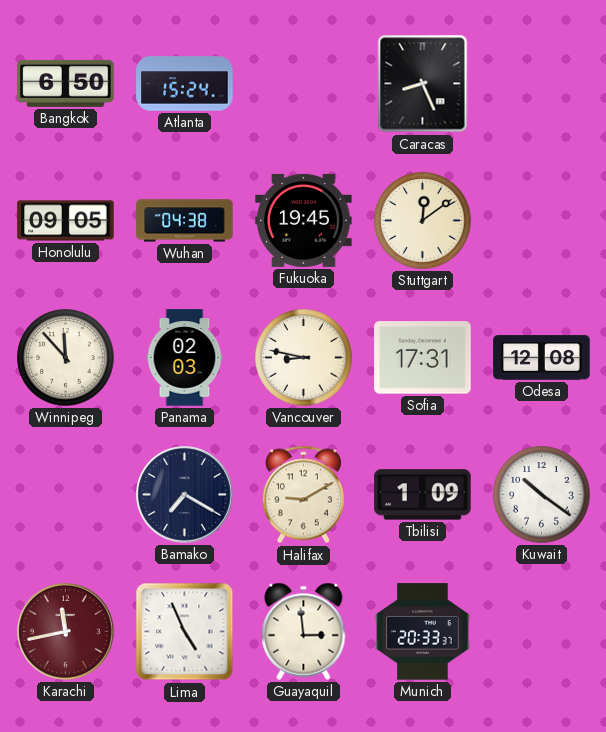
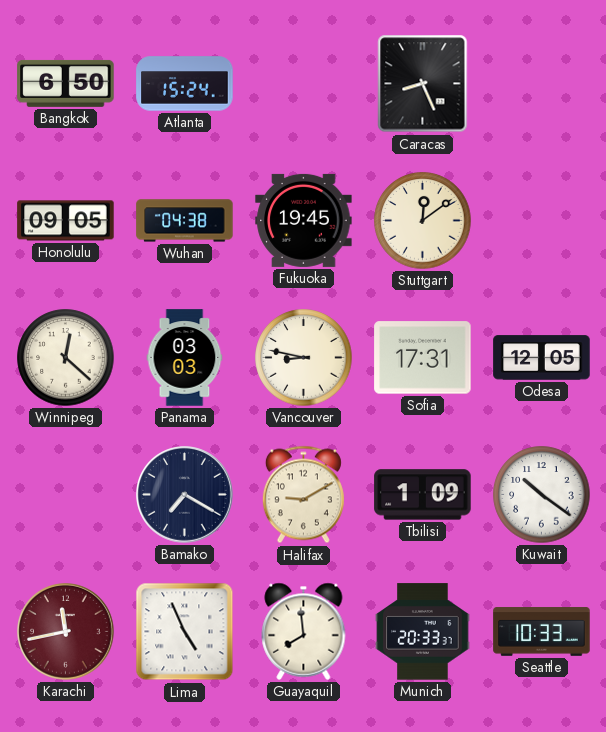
Winnipeg: 11:53 -> 12:22 (66, 358)
Panama: 02:03 -> 03:03 (185, 358)
Odesa: 12:08 -> 12:05 (542, 358)
Guayaquil: 2:59 -> 7:59 (304, 631)
Seattle: none -> 10:33 (542, 632)
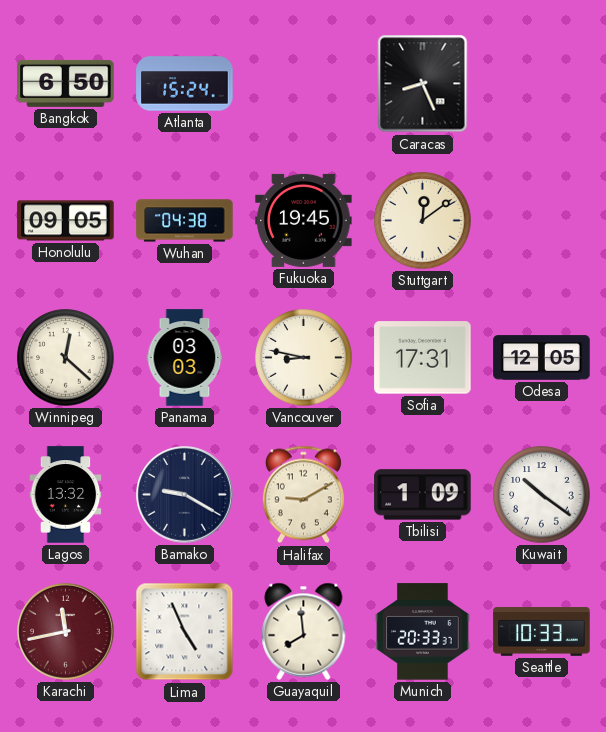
Lagos: none -> 13:32 (66, 495)
Bamako: 7:20 -> 9:20 (185, 495)
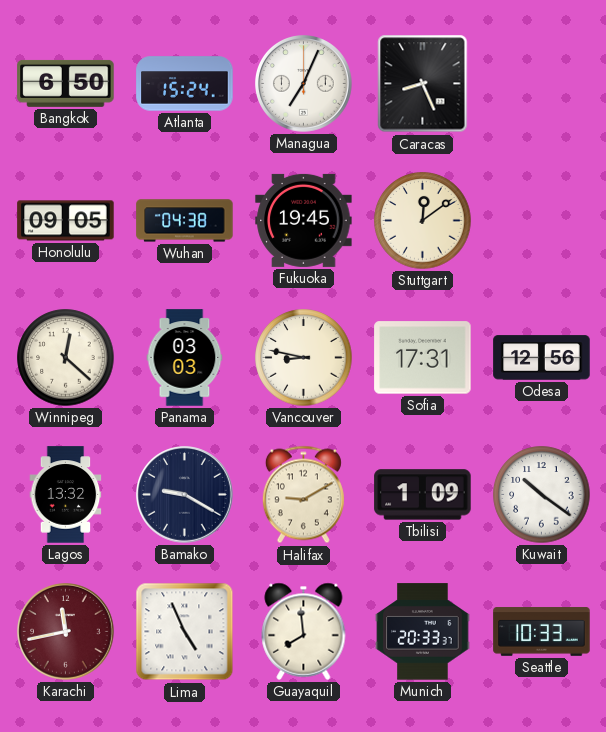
Managua: none -> 7:04 (304, 84)
Odesa: 12:05 -> 12:56 (542, 358)
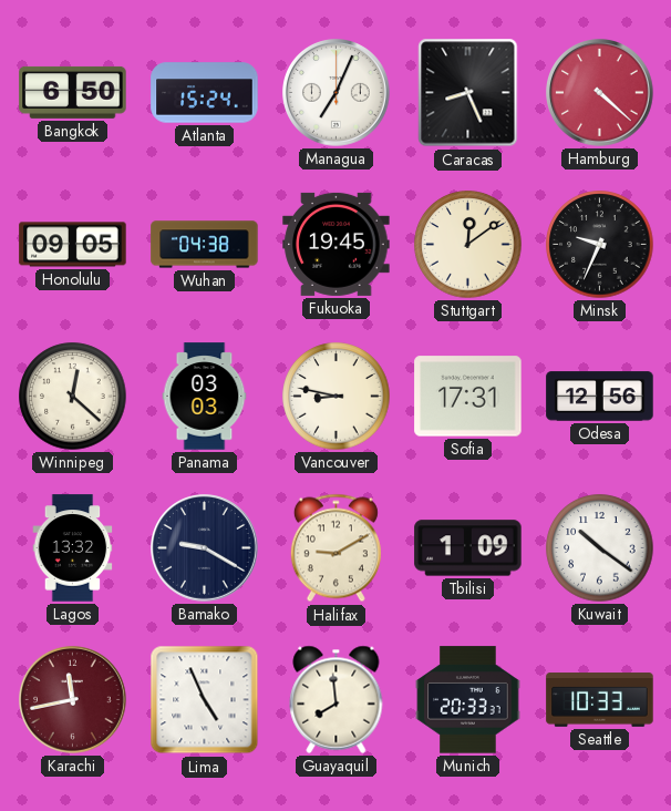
Hamburg: none -> 4:22 (600, 93)
Minsk: none -> 9:34 (600, 245)
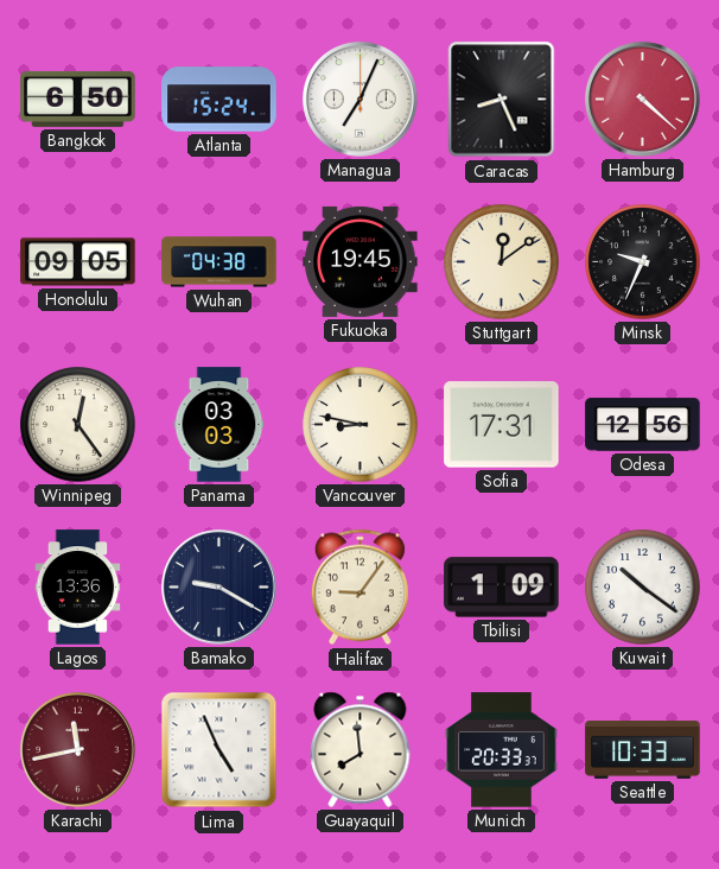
Winnipeg: 12:22 -> 12:24 (78, 425)
Lagos: 13:32 -> 13:36 (78, 588)
Halifax: 9:10 -> 9:06 (359, 588)
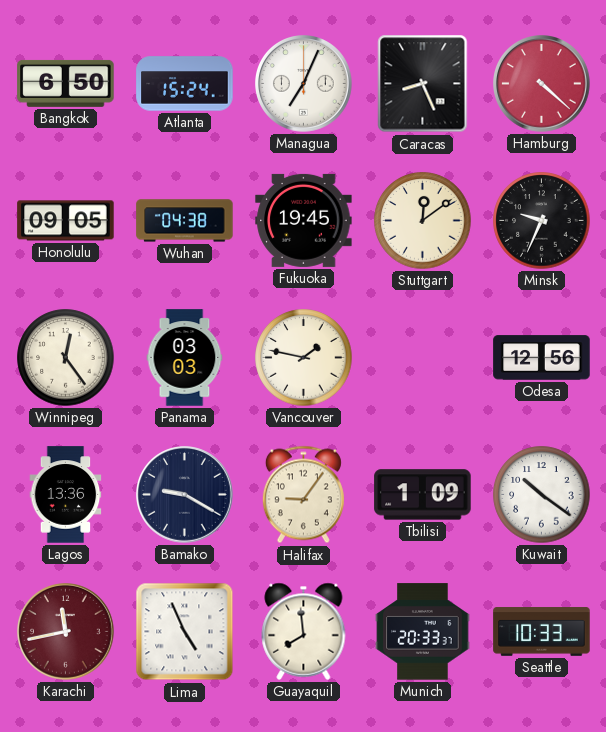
Vancouver: 8:47 -> 1:47 (304, 358)
Sofia: 17:31 -> none (502, 425)
